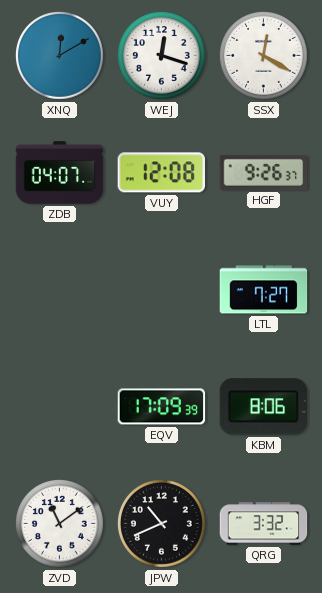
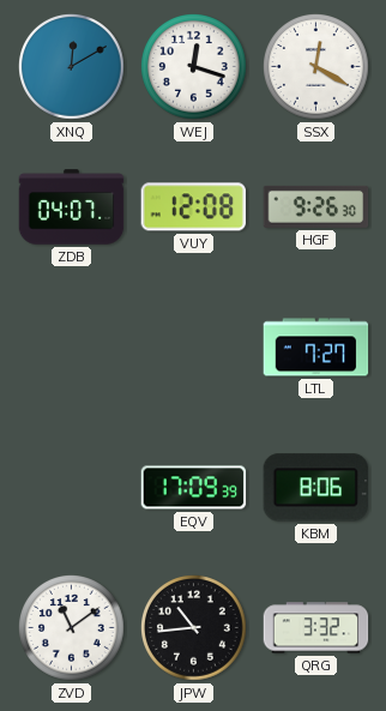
HGF: 9:26:37 -> 9:26:30 (316, 206)
JPW: 10:41 -> 10:44 (194, 628)
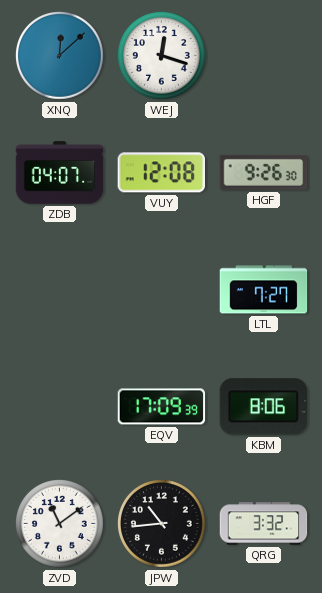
XNQ: 12:10 -> 12:08 (60, 56)
SSX: 12:20 -> none (316, 67)
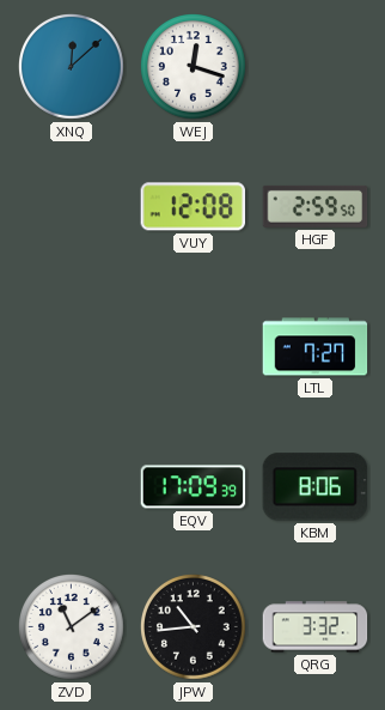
ZDB: 04:07 -> none (60, 173)
HGF: 9:26 -> 2:59 (316, 206)
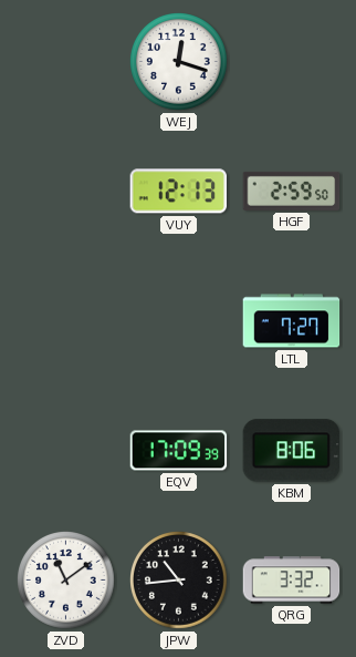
XNQ: 12:08 -> none (72, 67)
VUY: 12:08 -> 12:13 (179, 192)
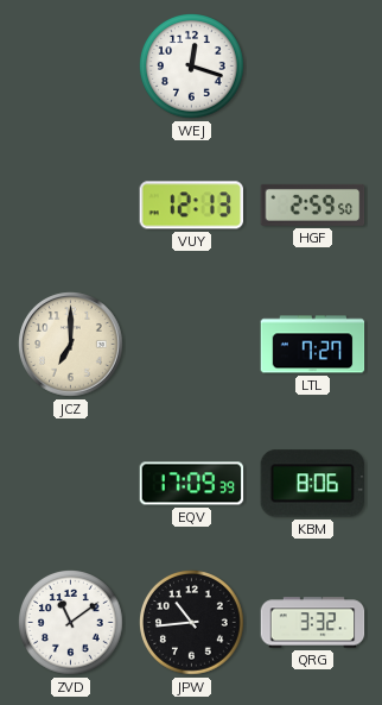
JCZ: none -> 7:00 (71, 345)
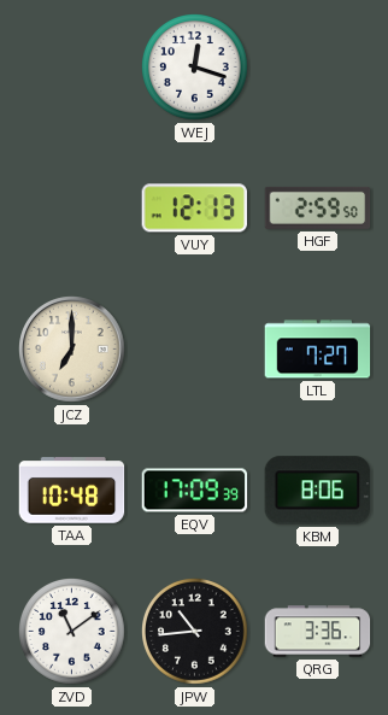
TAA: none -> 10:48 (72, 491)
QRG: 3:32 -> 3:36 (318, 632)
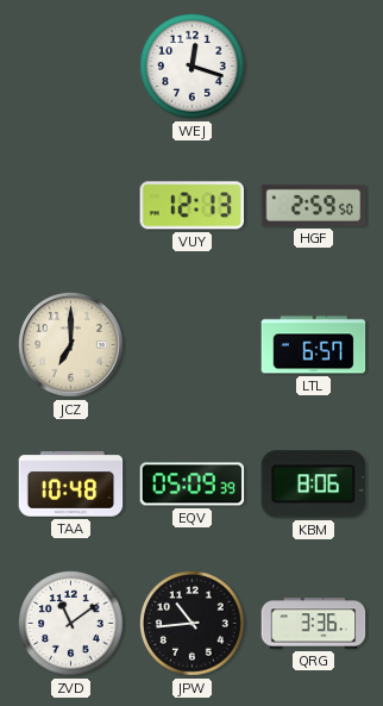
LTL: 7:27 -> 6:57 (314, 345)
EQV: 17:09 -> 05:09 (193, 485)
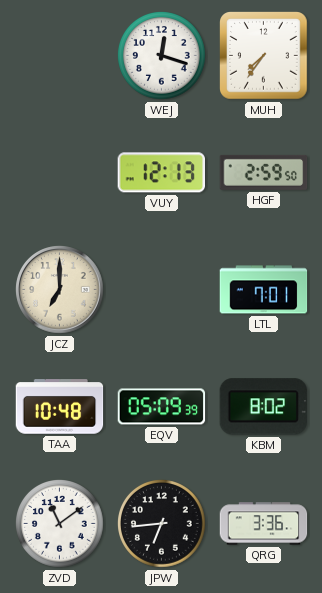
MUH: none -> 7:36 (264, 56)
LTL: 6:57 -> 7:01 (264, 290)
KBM: 8:06 -> 8:02 (263, 407)
JPW: 10:44 -> 6:44 (162, 524)
